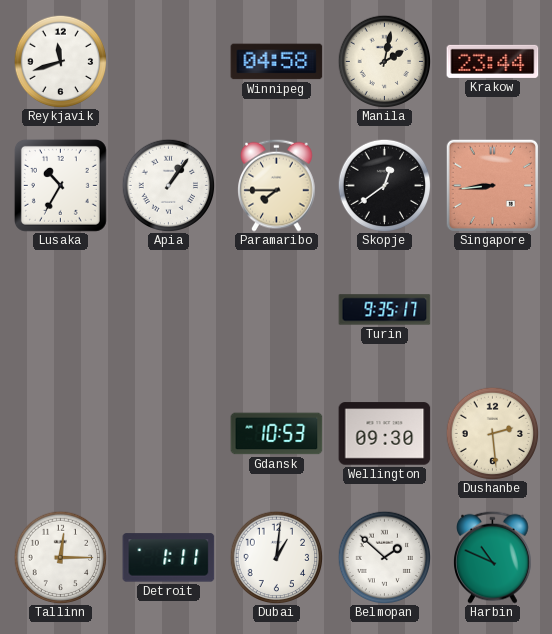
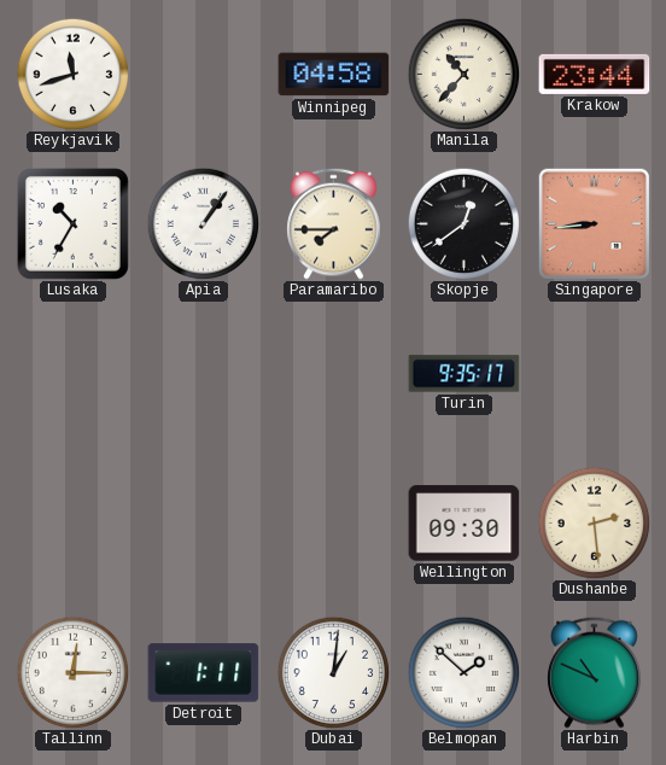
Manila: 2:02 -> 10:37 (463, 74)
Gdansk: 10:53 -> none (277, 434)
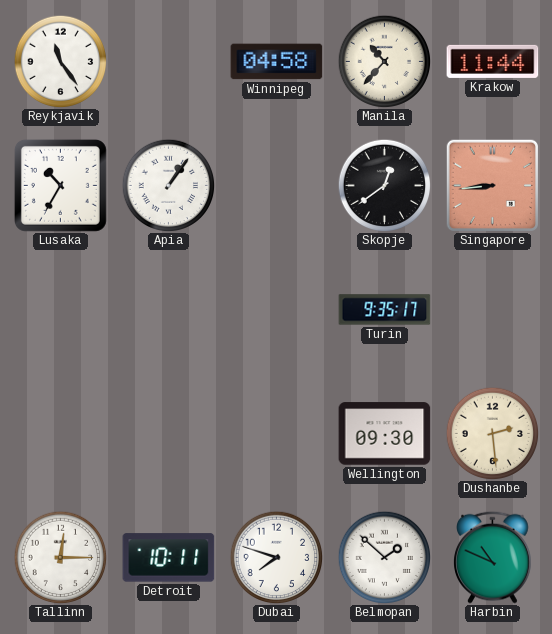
Reykjavik: 11:42 -> 11:24 (60, 61)
Krakow: 23:44 -> 11:44 (493, 61)
Paramaribo: 7:45 -> none (334, 223)
Detroit: 1:11 -> 10:11 (169, 558)
Dubai: 1:01 -> 7:48 (276, 557)
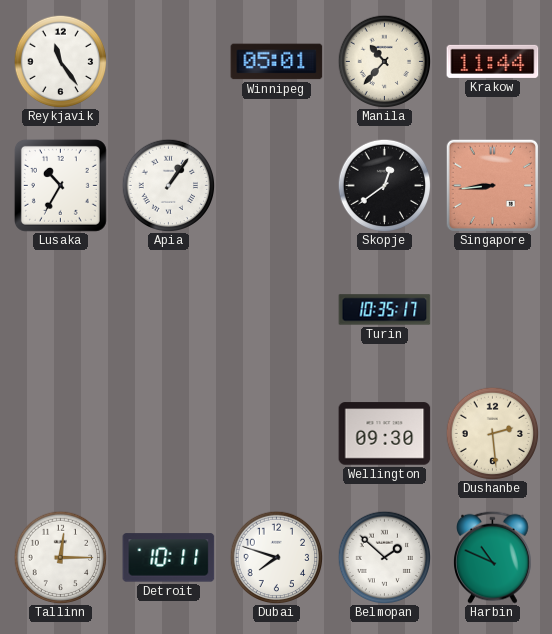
Winnipeg: 04:58 -> 05:01 (277, 62)
Turin: 9:35 -> 10:35 (385, 310)
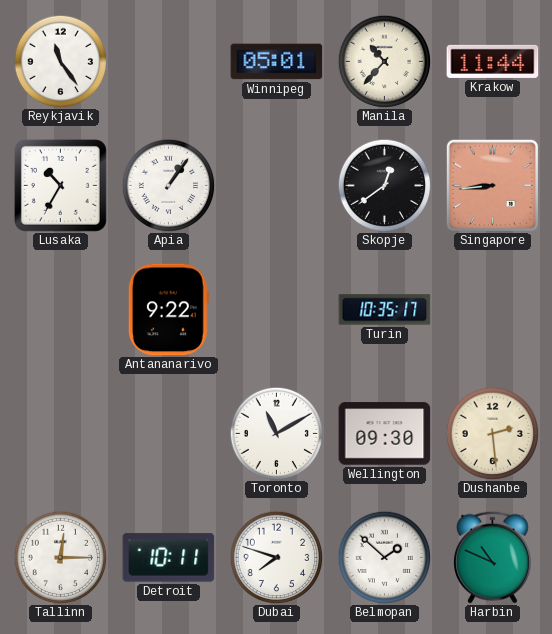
Antananarivo: none -> 9:22 (168, 310)
Toronto: none -> 11:10 (276, 433)
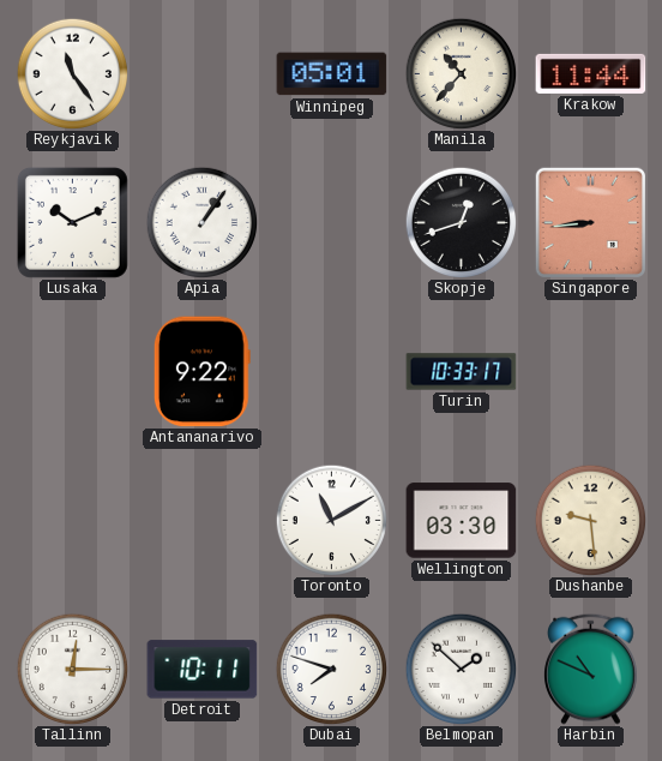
Lusaka: 10:35 -> 10:11 (72, 222)
Skopje: 12:39 -> 12:42 (461, 222)
Turin: 10:35 -> 10:33 (462, 372)
Wellington: 09:30 -> 03:30 (462, 521)
Dushanbe: 2:29 -> 9:29 (590, 520)
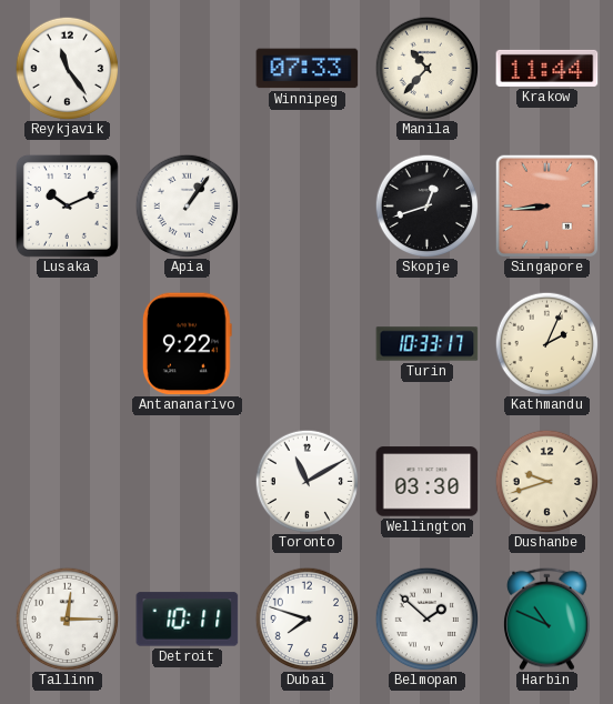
Winnipeg: 05:01 -> 07:33 (308, 69)
Kathmandu: none -> 2:04 (546, 343)
Dushanbe: 9:29 -> 9:42 (546, 481)
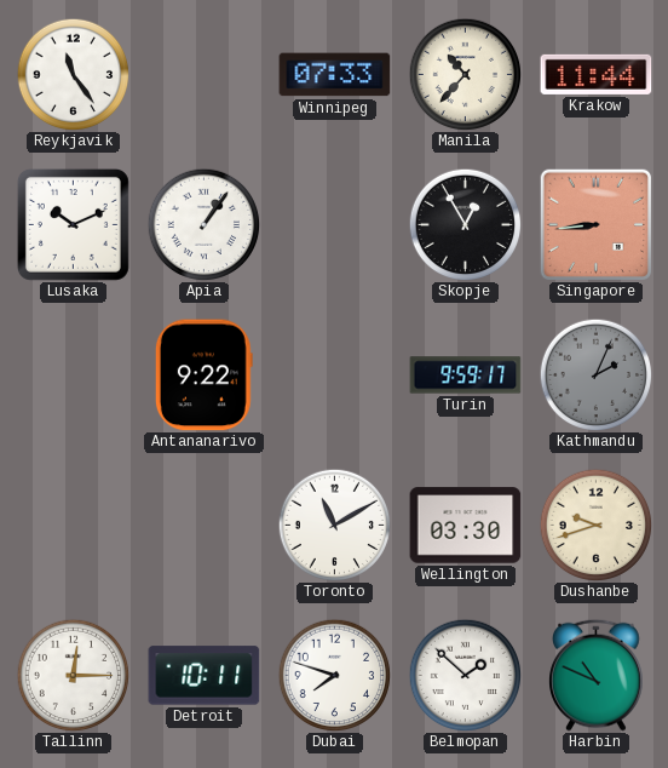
Skopje: 12:42 -> 12:55 (465, 224)
Turin: 10:33 -> 9:59 (466, 376)
Kathmandu dial: cream -> grey (595, 374)
